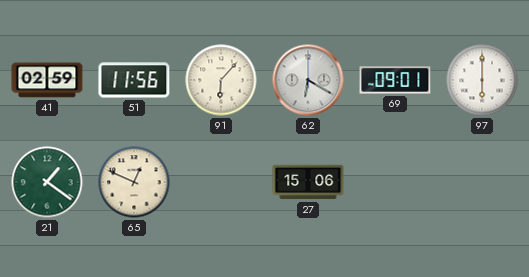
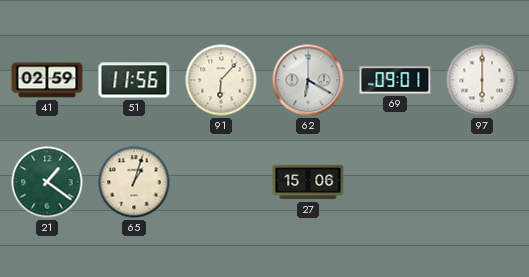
65: 12:49 -> 1:03 (134, 182)
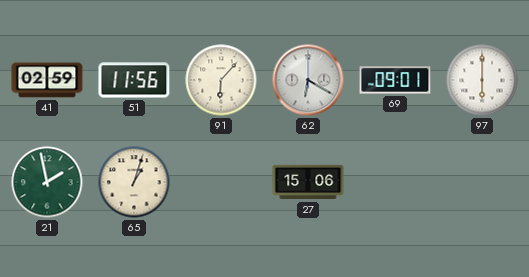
21: 1:21 -> 1:58 (47, 182)
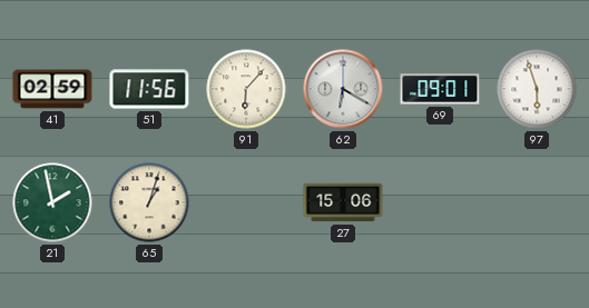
97: 6:00 -> 5:57 (537, 89)
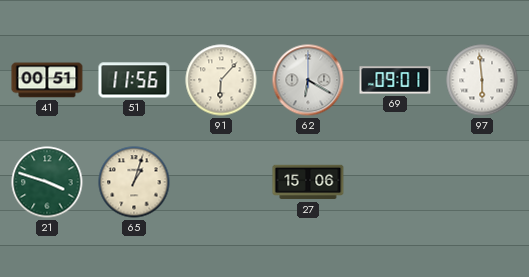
41: 02:59 -> 00:51 (47, 80)
97: 5:57 -> 5:59 (482, 80)
21: 1:58 -> 3:48 (47, 182)
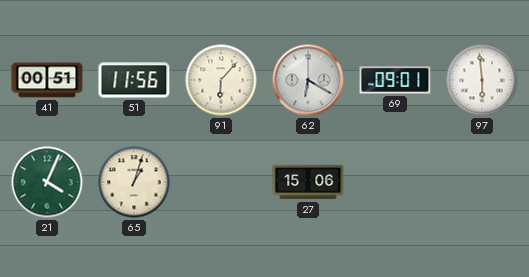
21: 3:48 -> 4:04 (47, 182)
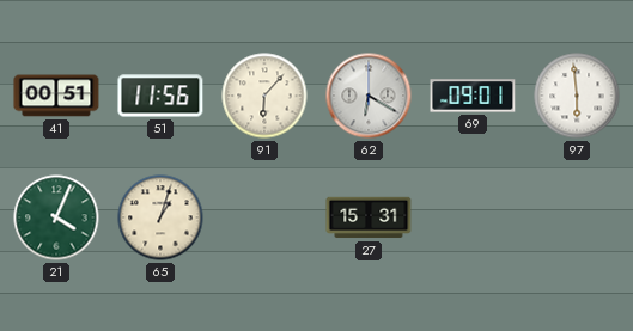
27: 15:06 -> 15:31 (369, 217)
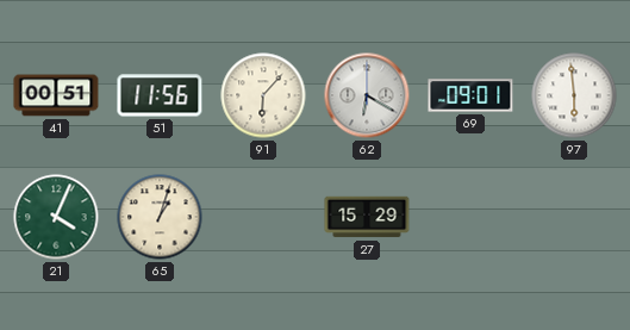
27: 15:31 -> 15:29 (367, 217)
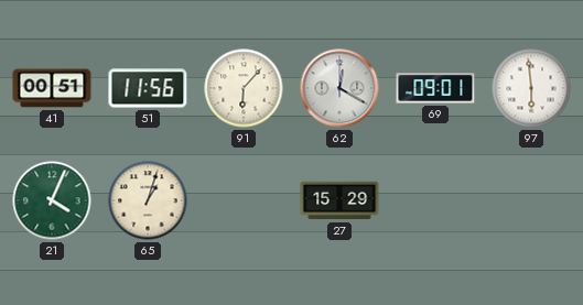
62: 6:20 -> 12:20 (339, 88)
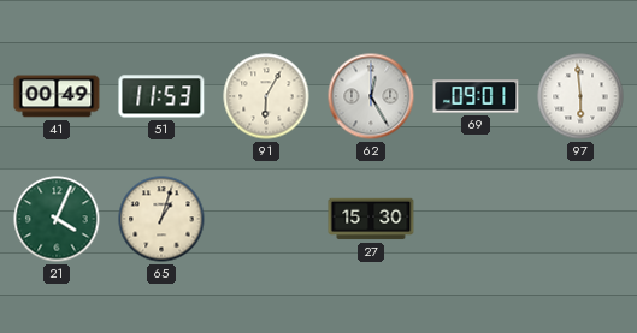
41: 00:51 -> 00:49 (57, 96)
51: 11:56 -> 11:53 (161, 96)
91: 6:07 -> 6:05 (266, 96)
62: 12:20 -> 12:25 (371, 96)
27: 15:29 -> 15:30 (371, 219)
